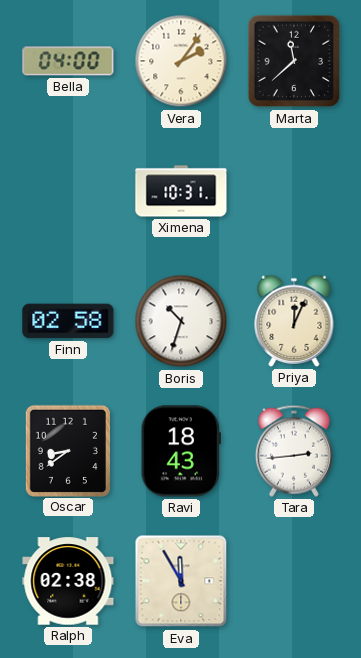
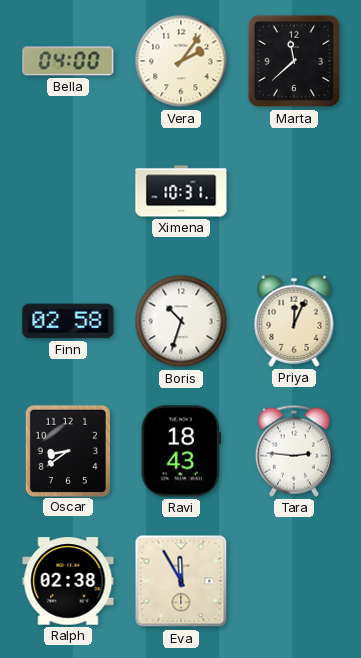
Tara: 2:44 -> 2:46 (294, 451)
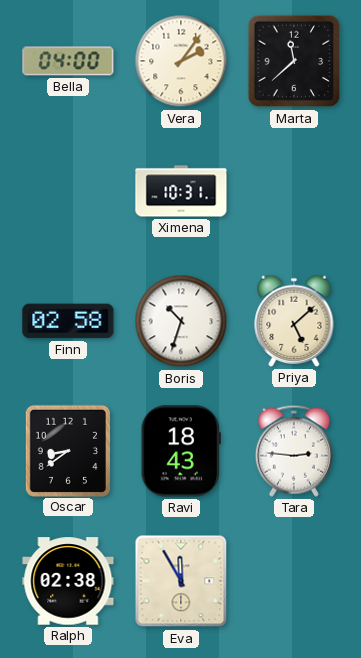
Priya: 12:04 -> 5:08 (294, 321)
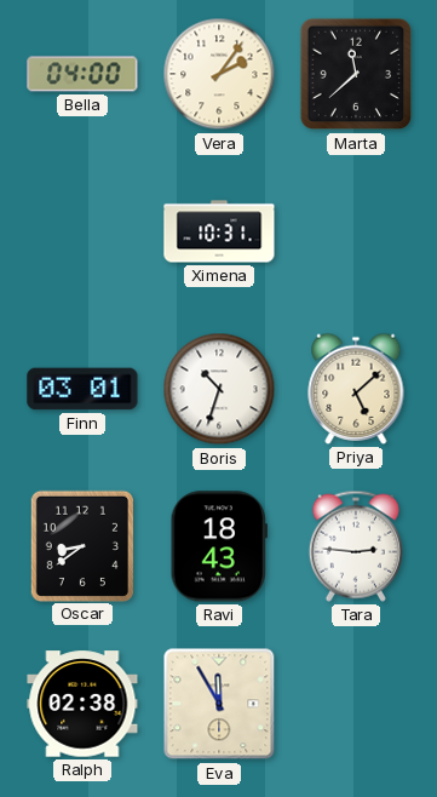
Finn: 02:58 -> 03:01 (82, 389)
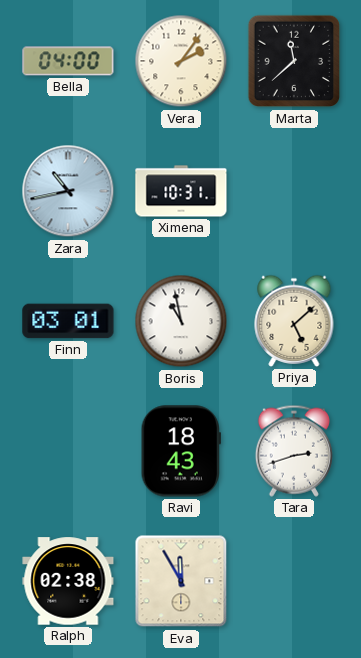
Zara: none -> 10:43 (68, 191)
Boris: 10:33 -> 10:58 (181, 321)
Oscar: 8:39 -> none (81, 545)
Tara: 2:46 -> 2:42 (294, 451)
